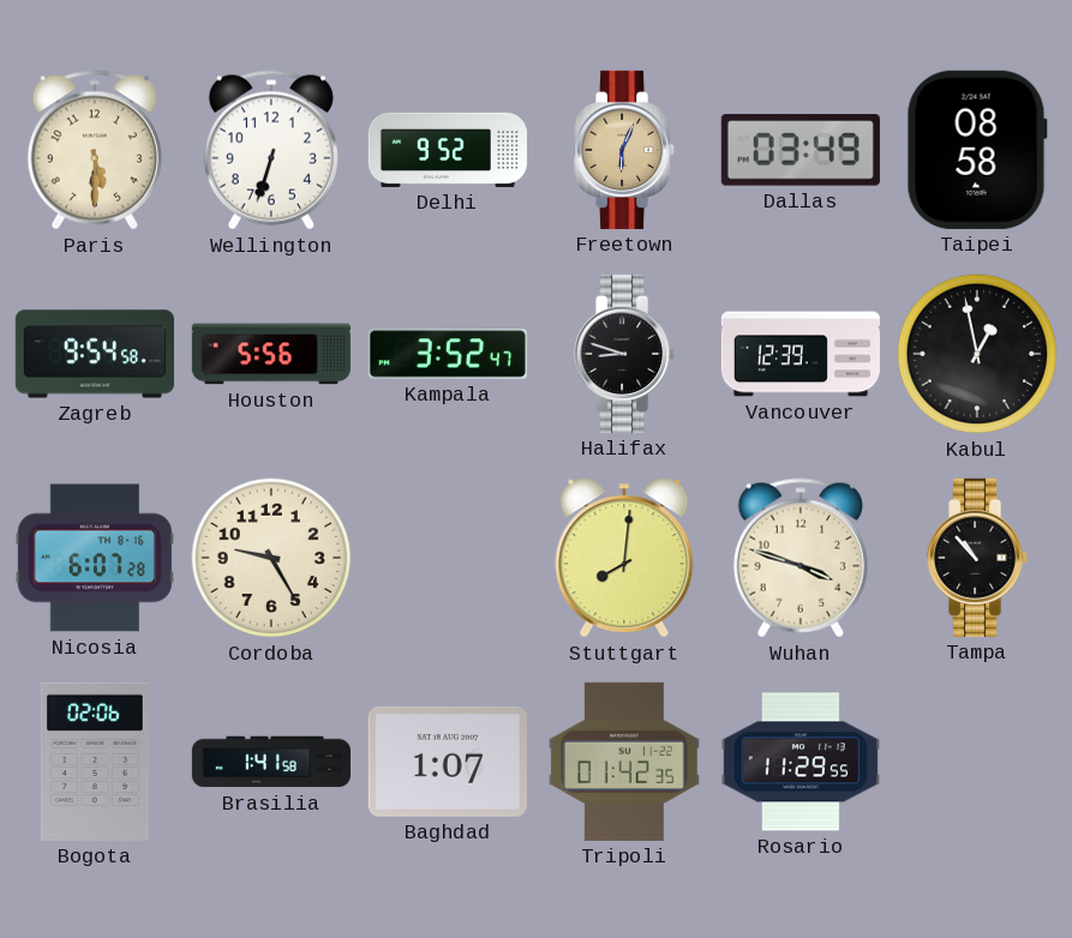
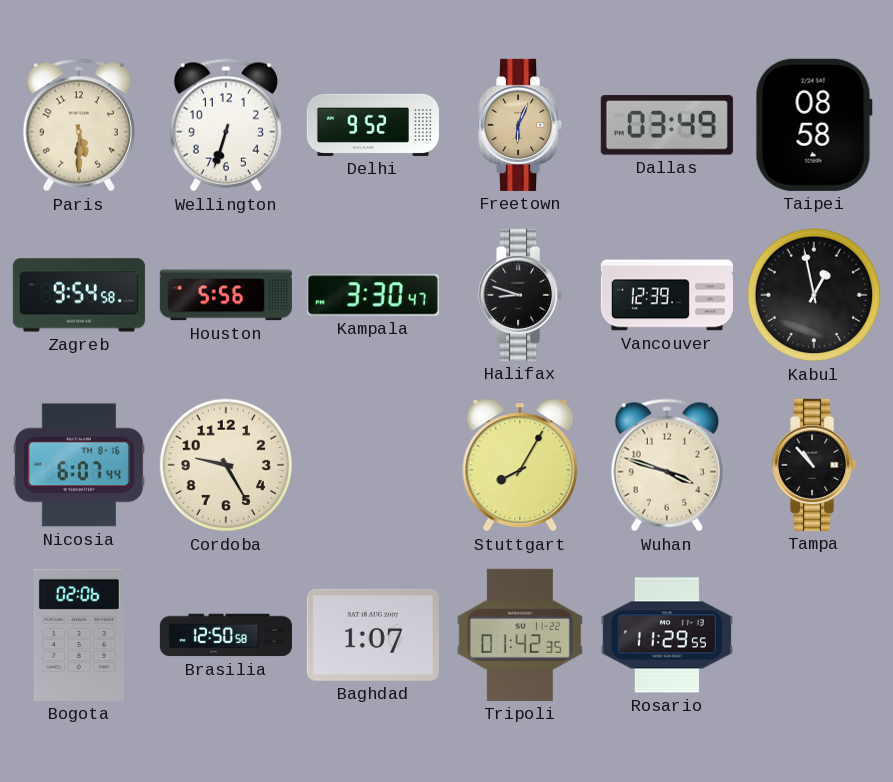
Kampala: 3:52 -> 3:30 (373, 295)
Nicosia: 6:07:28 -> 6:07:44 (79, 465)
Stuttgart: 8:01 -> 8:05 (520, 465)
Brasilia: 1:41 -> 12:50 (226, 635)
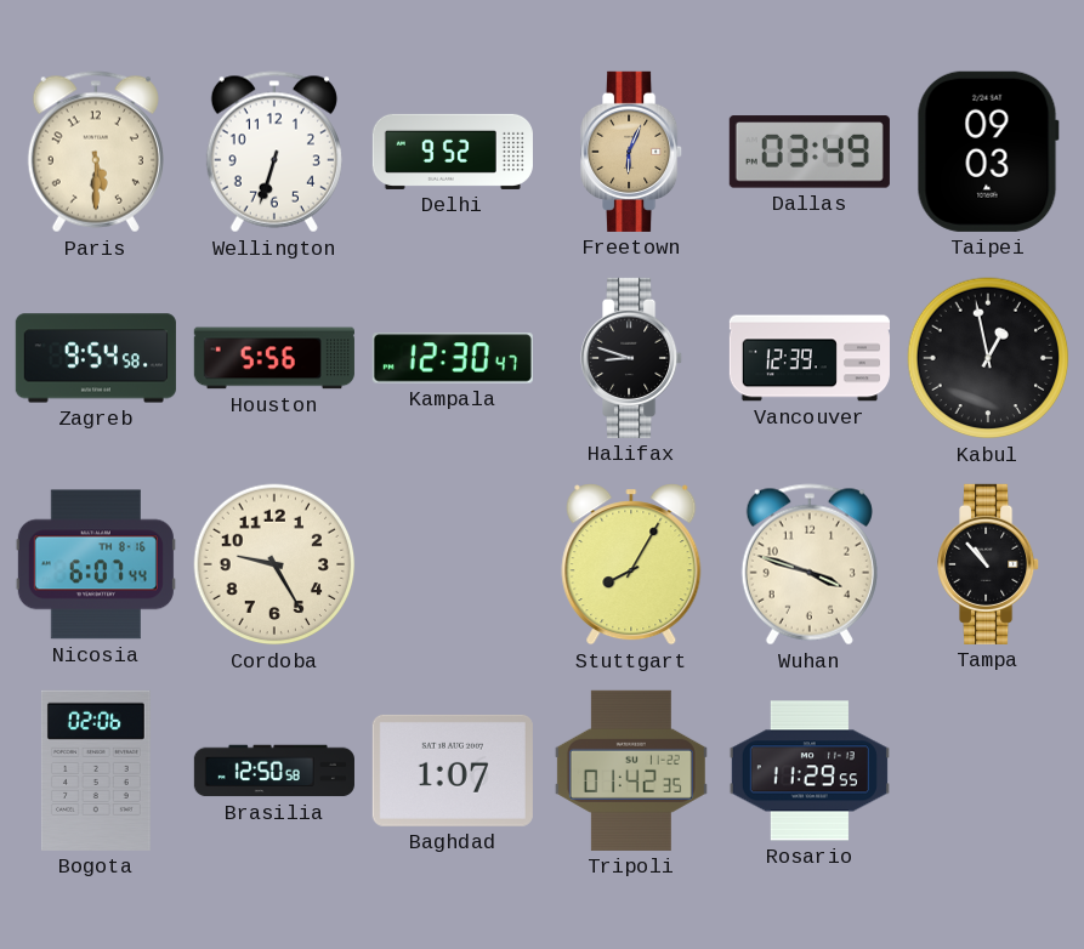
Taipei: 08:58 -> 09:03 (988, 152)
Kampala: 3:30 -> 12:30 (453, 358)
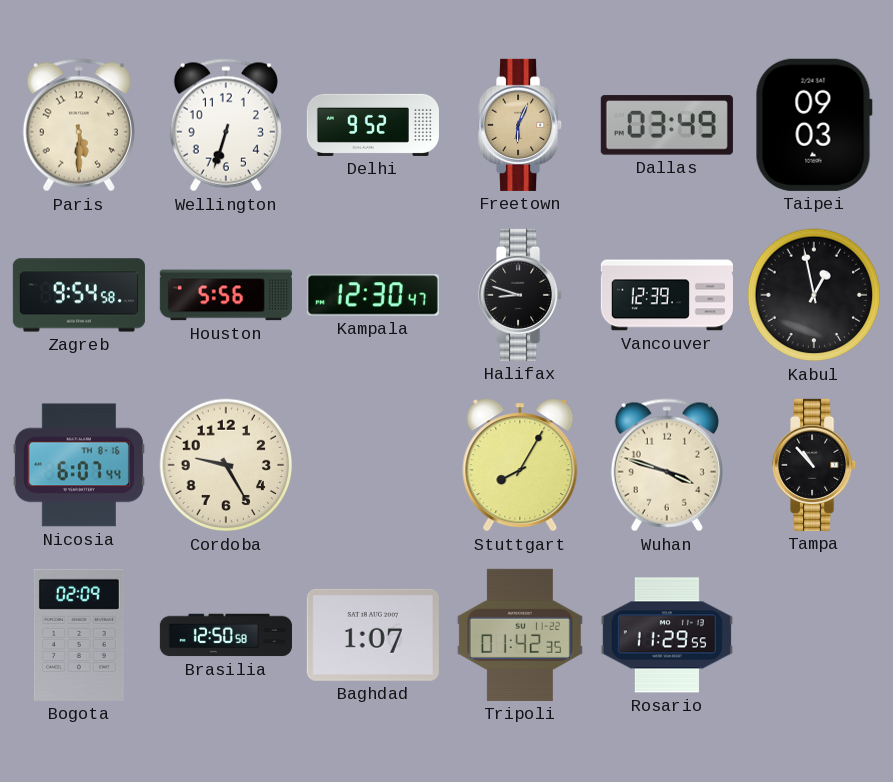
Bogota: 02:06 -> 02:09 (79, 635)
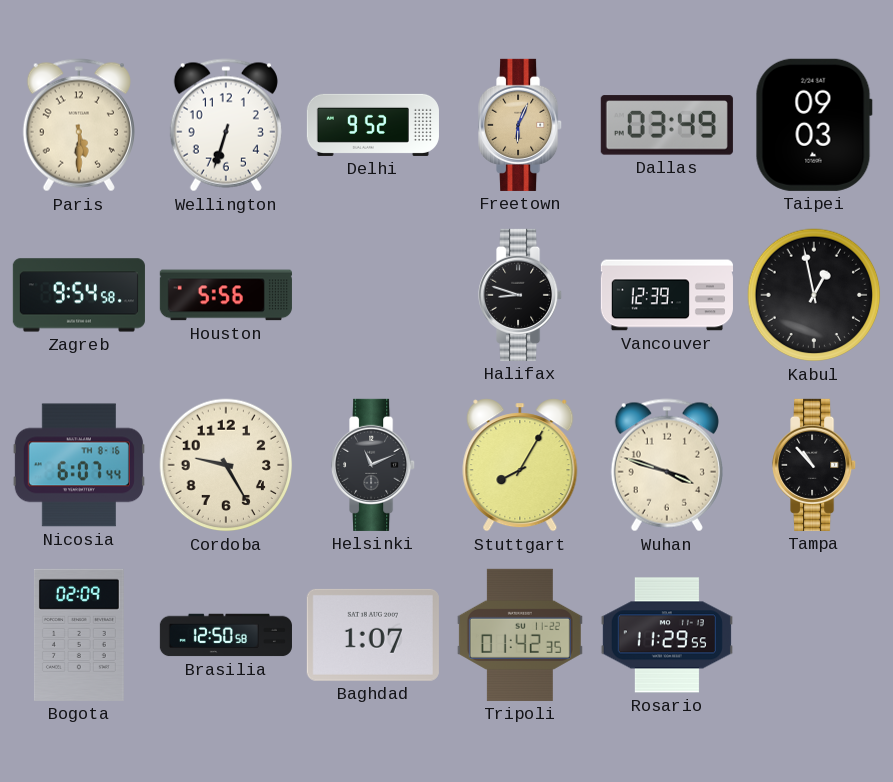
Kampala: 12:30 -> none (373, 295)
Helsinki: none -> 11:11 (374, 465)
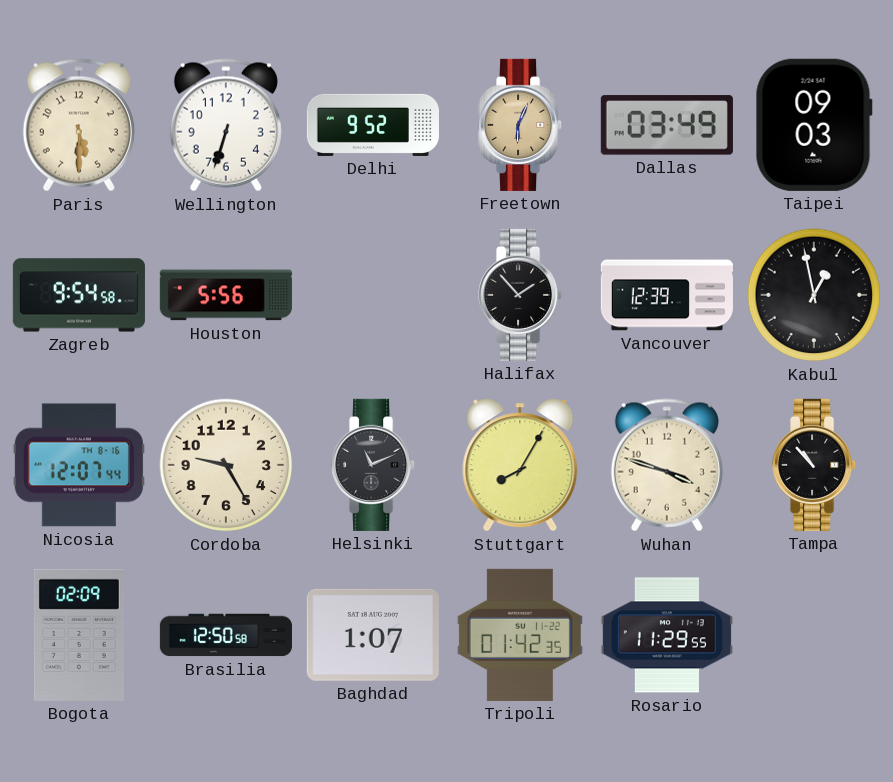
Halifax: 8:48 -> 1:53 (521, 295)
Nicosia: 6:07 -> 12:07 (79, 465)
